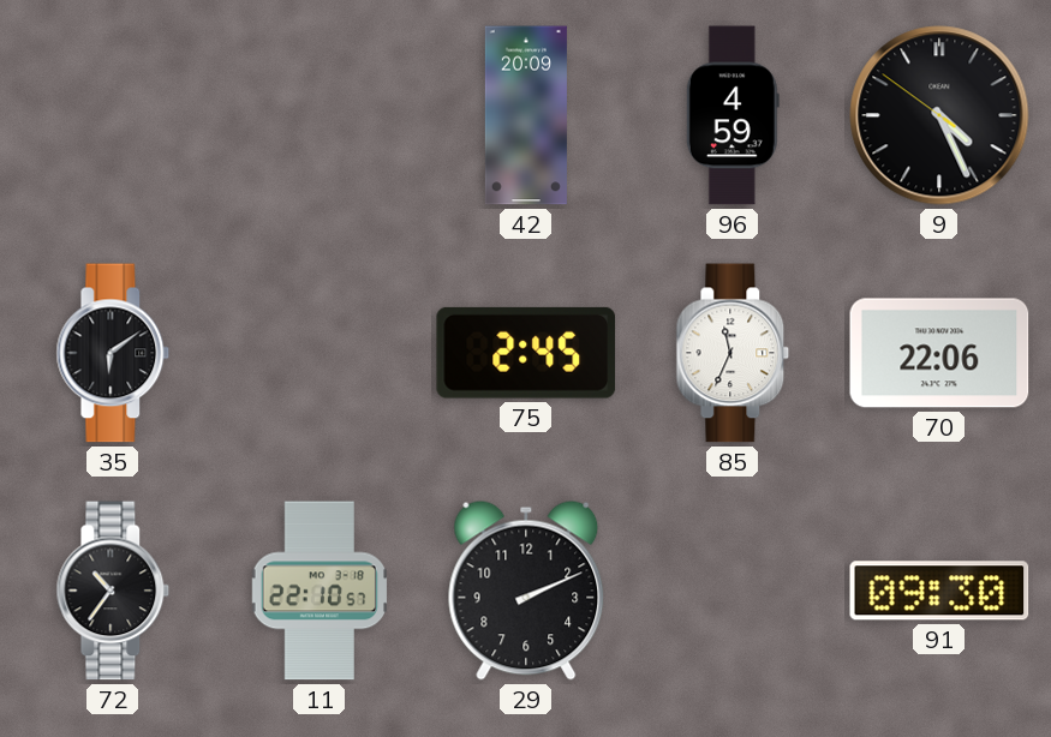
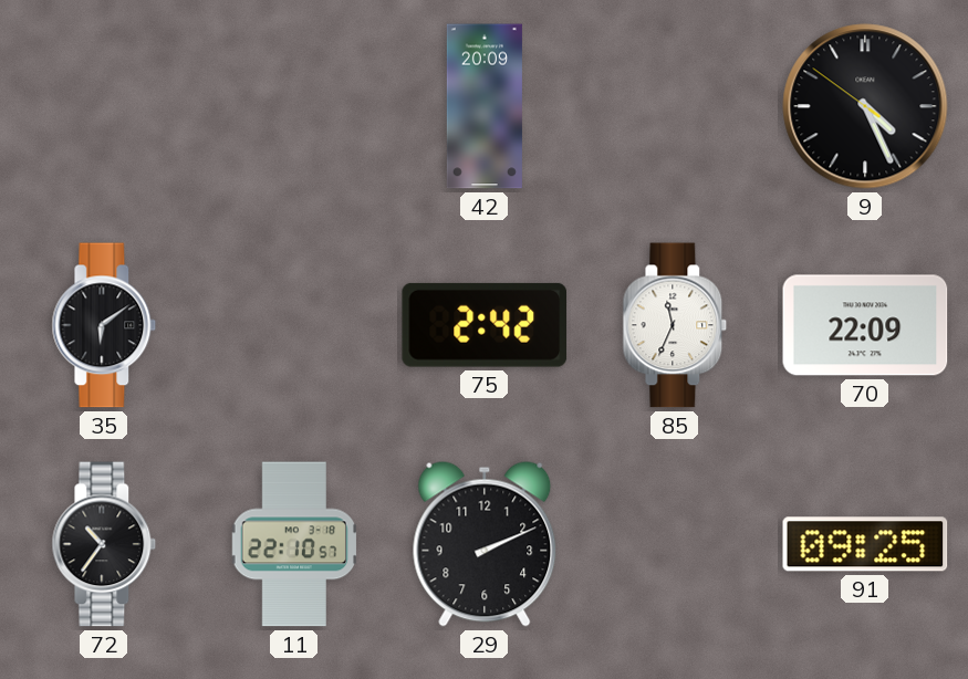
96: 4:59 -> none (733, 115)
75: 2:45 -> 2:42 (485, 325)
70: 22:06 -> 22:09 (865, 325)
91: 09:30 -> 09:25 (865, 544)
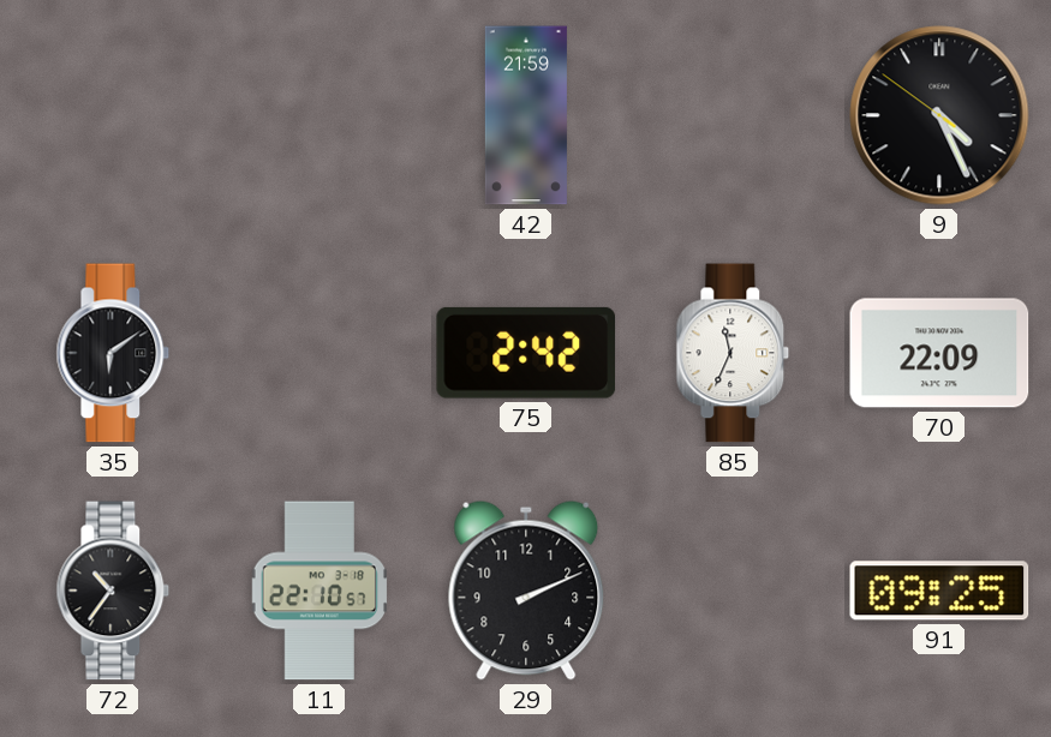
42: 20:09 -> 21:59 (526, 115)
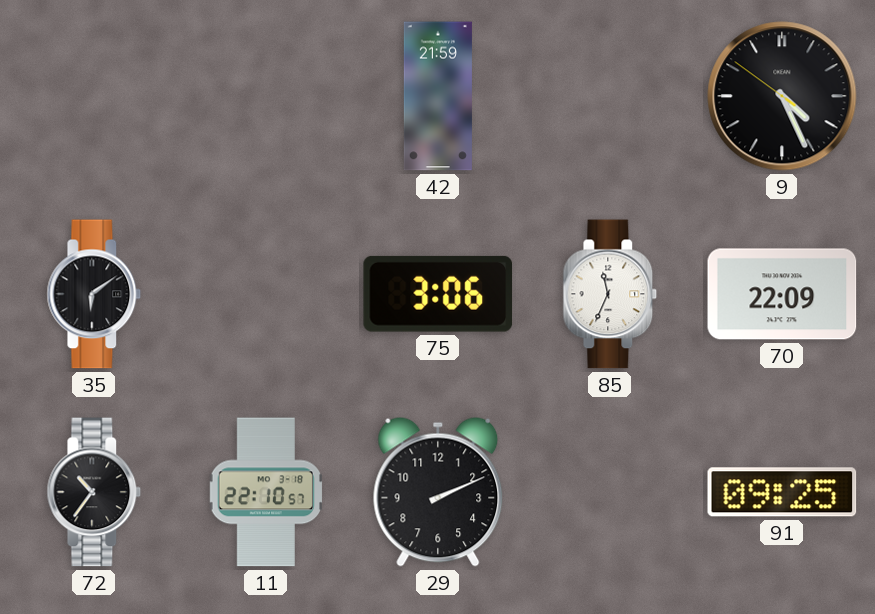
75: 2:42 -> 3:06 (438, 294)
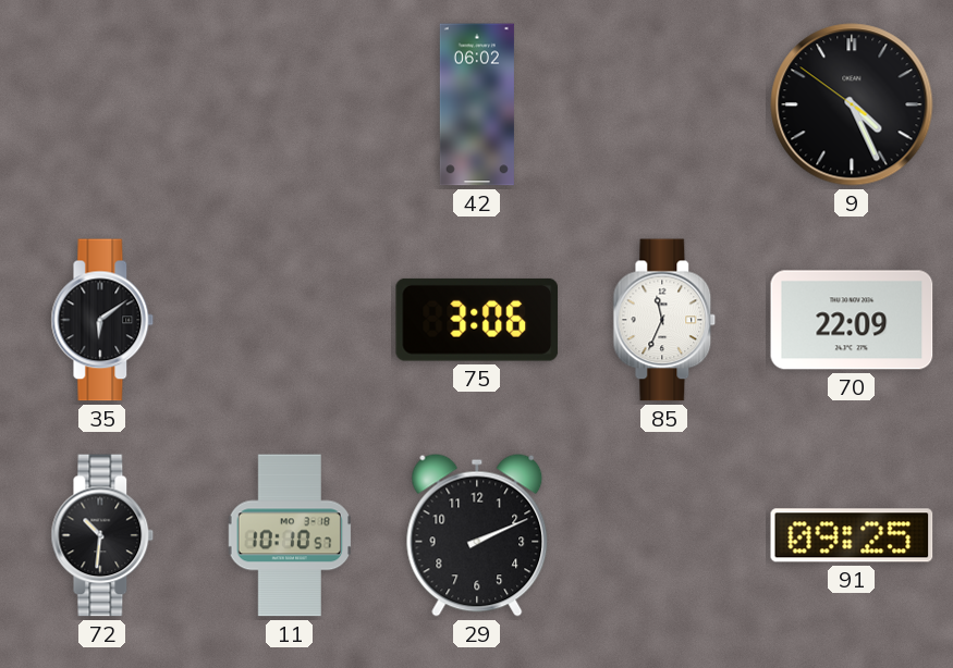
42: 21:59 -> 06:02 (477, 104)
72: 10:36 -> 10:31 (102, 535)
11: 22:10 -> 10:10 (289, 535)
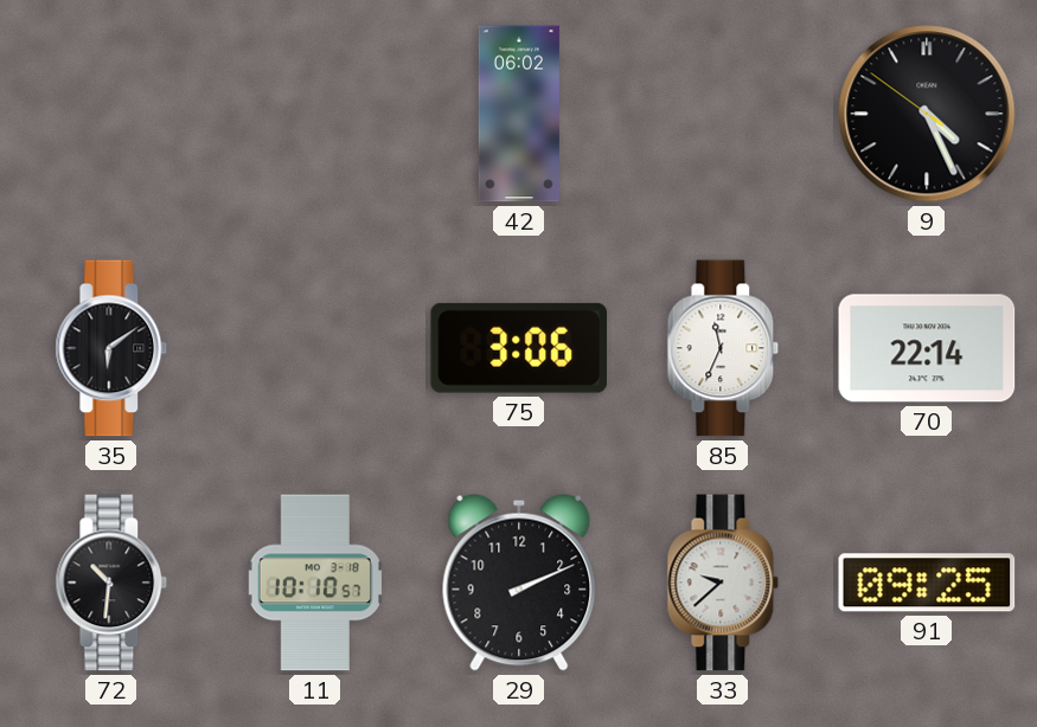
70: 22:09 -> 22:14 (927, 348)
33: none -> 9:38 (723, 583)
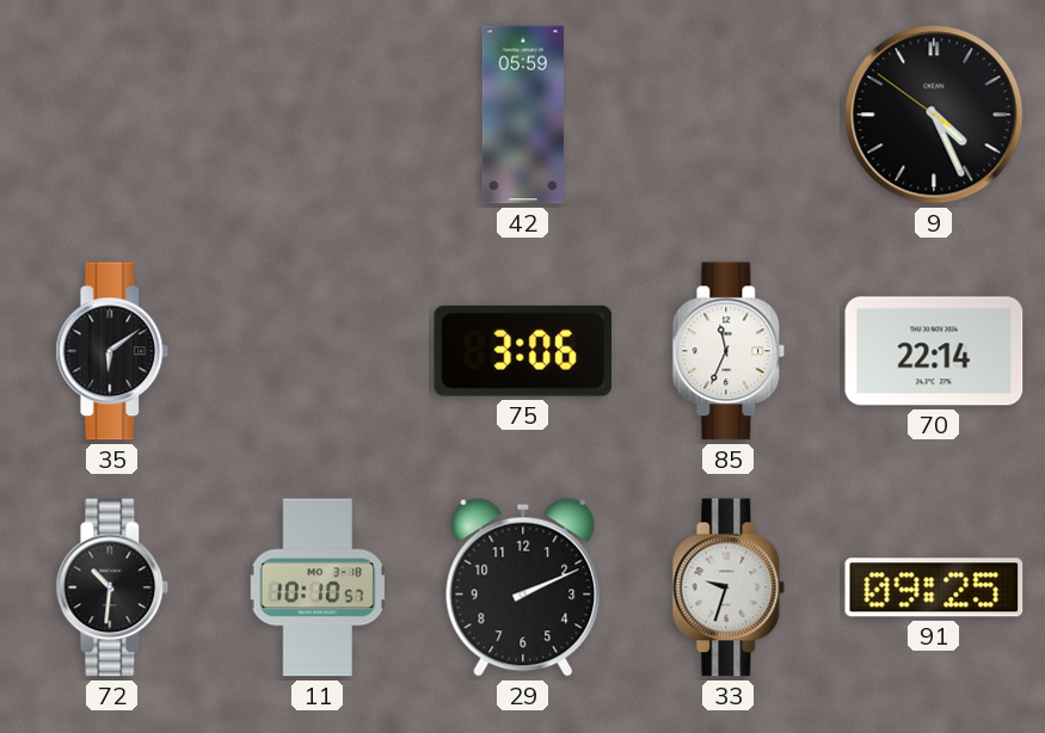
42: 06:02 -> 05:59 (523, 115)
33: 9:38 -> 9:33 (729, 587)
